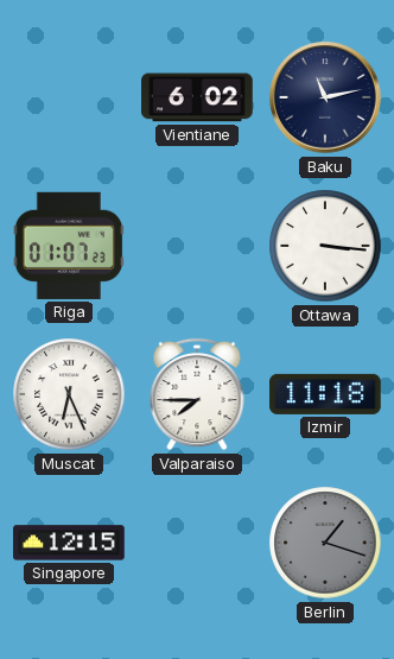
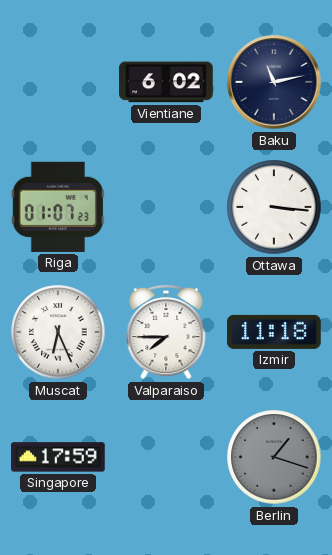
Singapore: 12:15 -> 17:59 (58, 457)
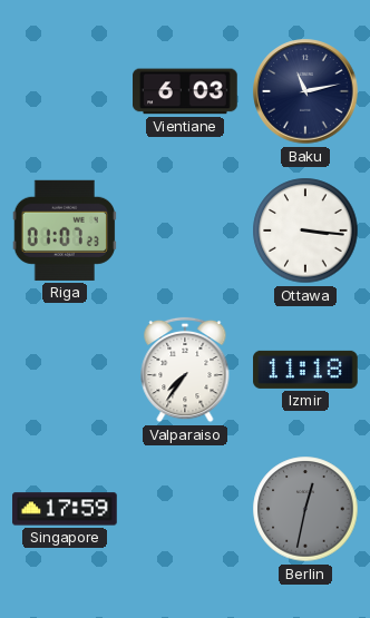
Vientiane: 6:02 -> 6:03 (185, 91)
Muscat: 6:26 -> none (58, 332)
Valparaiso: 7:45 -> 7:36 (185, 370)
Berlin: 1:18 -> 12:32 (305, 509)
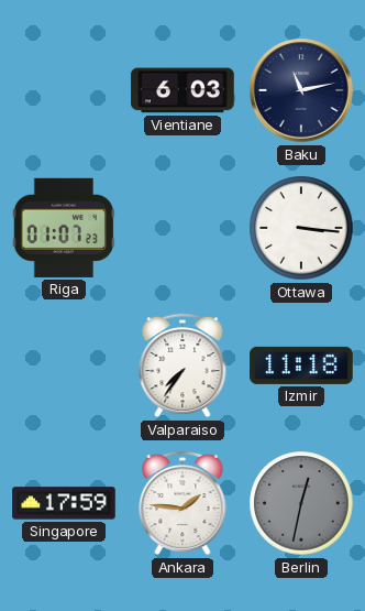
Ankara: none -> 1:46 (182, 503)
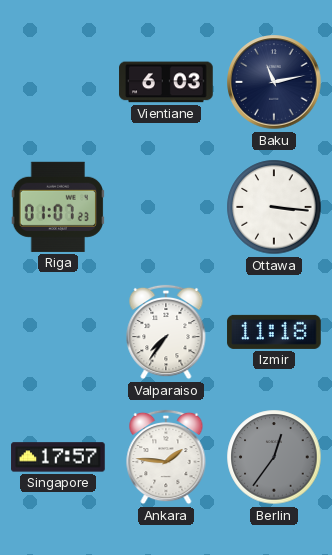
Singapore: 17:59 -> 17:57 (58, 457)
Berlin: 12:32 -> 12:36 (274, 457)
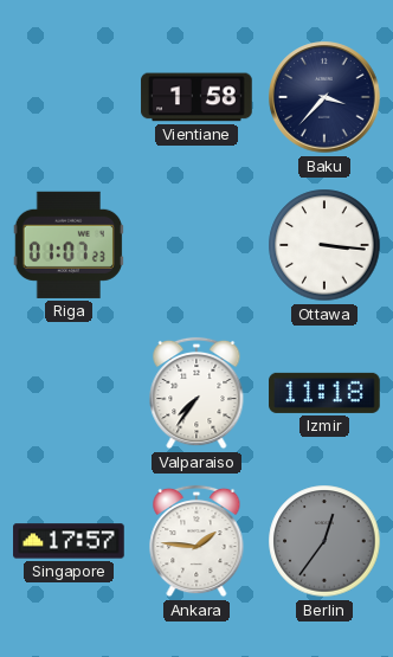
Vientiane: 6:03 -> 1:58 (196, 97)
Baku: 11:13 -> 3:37 (324, 97)
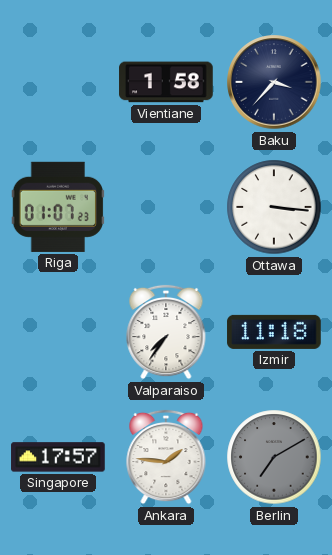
Berlin: 12:36 -> 7:10 (274, 457)
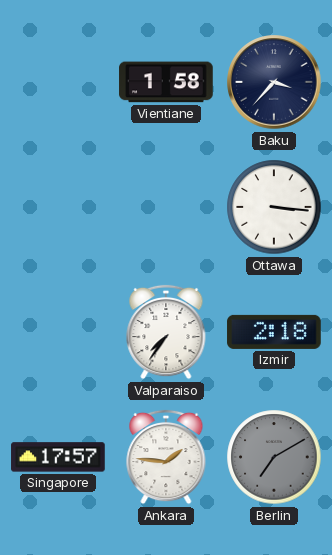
Riga: 01:07 -> none (57, 207)
Izmir: 11:18 -> 2:18 (274, 332)
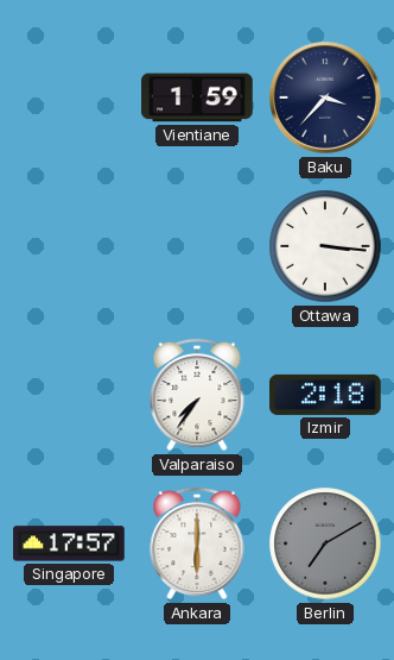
Vientiane: 1:58 -> 1:59 (197, 98)
Ankara: 1:46 -> 6:00 (197, 543)
